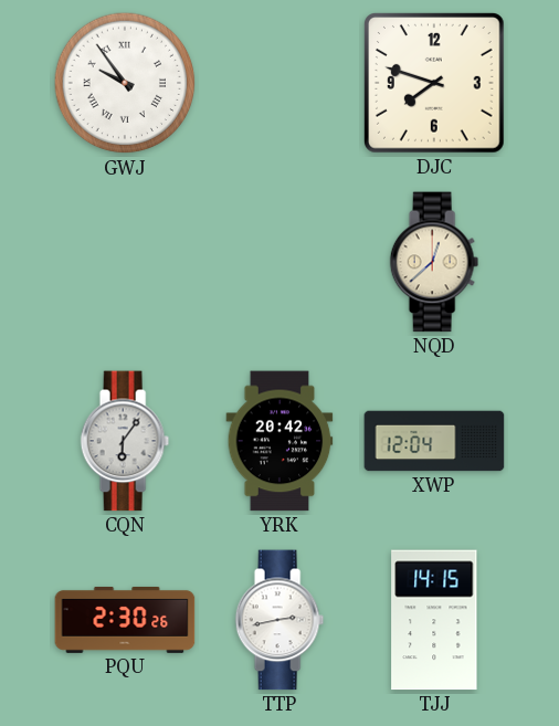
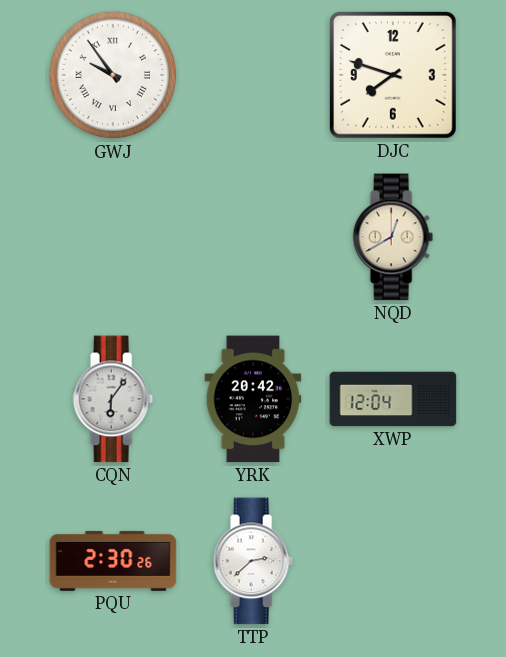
NQD: 12:38 -> 12:40 (393, 237)
TTP: 2:43 -> 2:38 (253, 561)
TJJ: 14:15 -> none (434, 620)
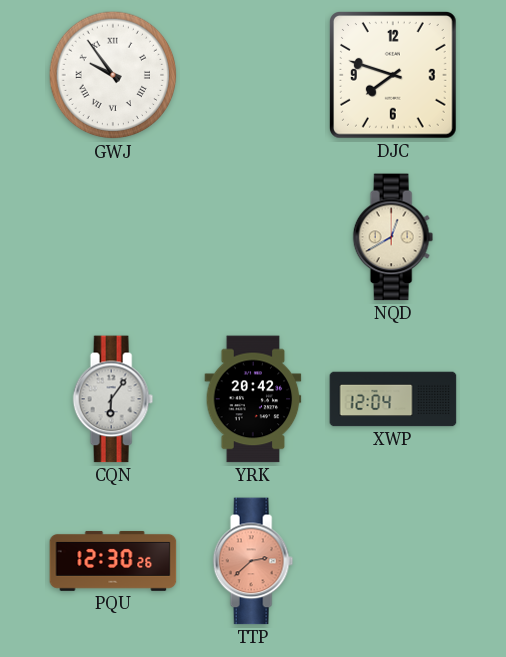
PQU: 2:30 -> 12:30 (113, 561)
TTP dial: white -> salmon (253, 561)
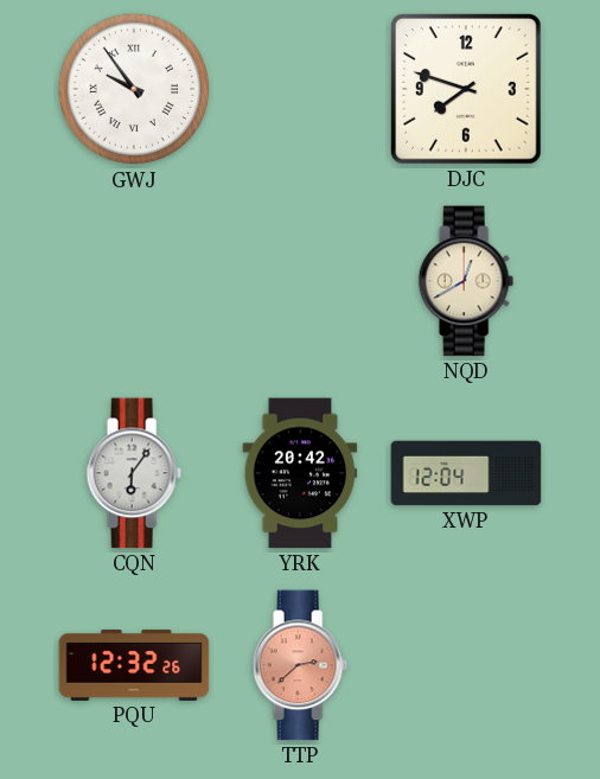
PQU: 12:30 -> 12:32 (134, 665)
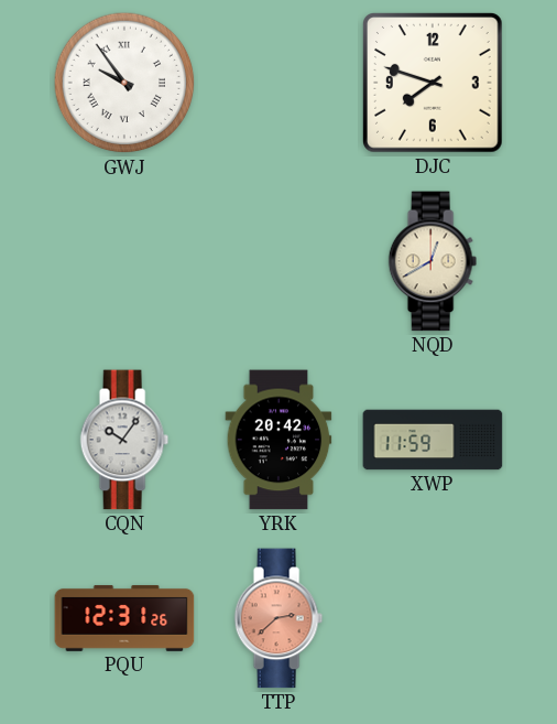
CQN: 6:06 -> 10:06 (124, 440)
XWP: 12:04 -> 11:59 (433, 440)
PQU: 12:32 -> 12:31 (124, 618)
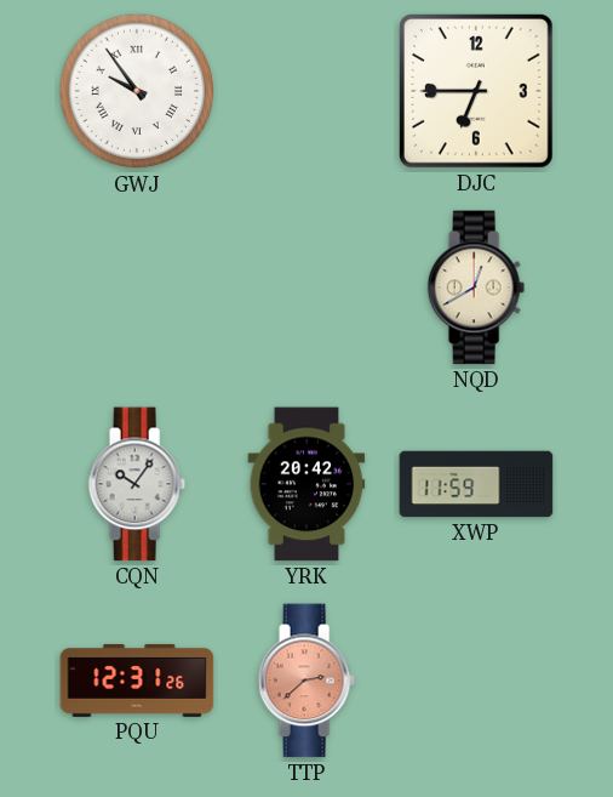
DJC: 7:48 -> 6:45 (477, 92)
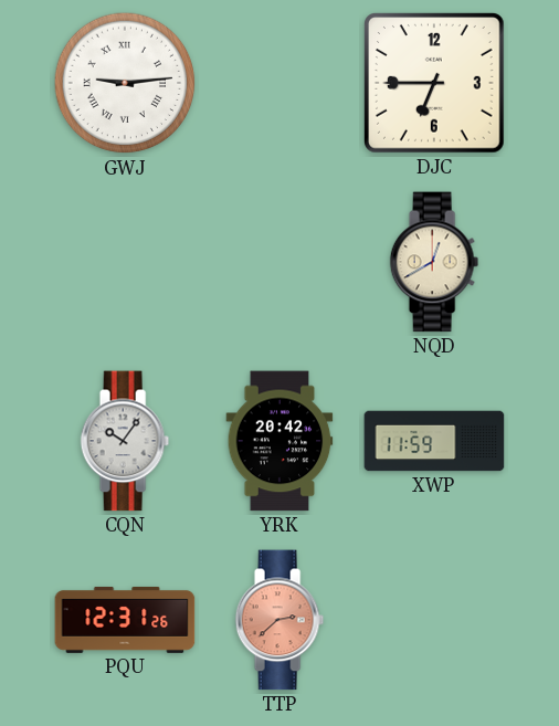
GWJ: 9:54 -> 9:14 (125, 83)
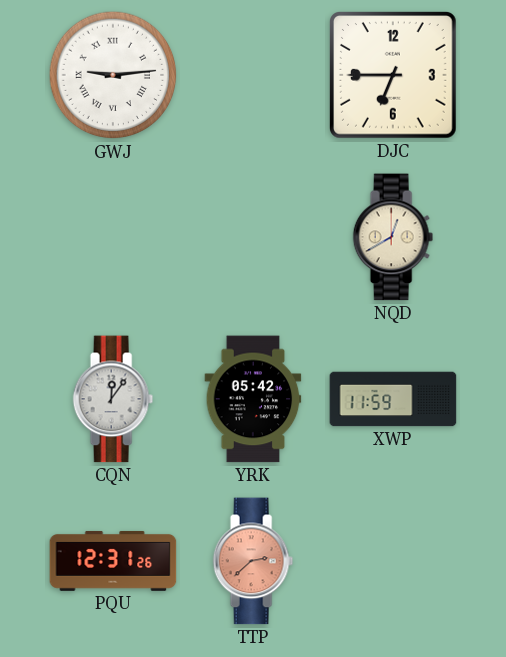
CQN: 10:06 -> 12:06 (113, 399)
YRK: 20:42 -> 05:42 (253, 399)
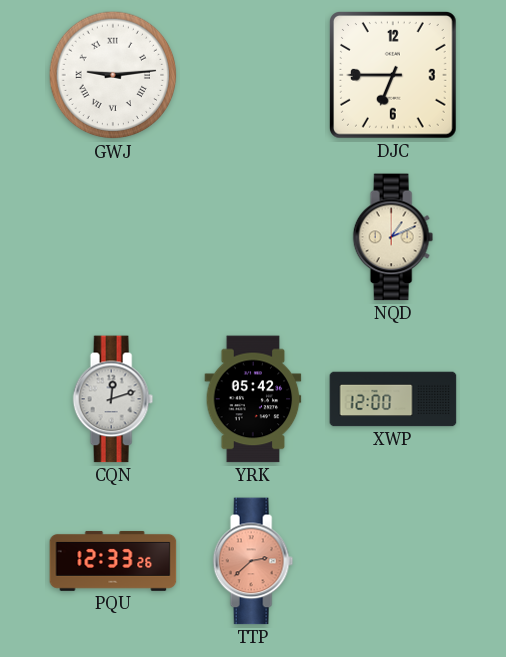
NQD: 12:40 -> 1:11 (393, 237)
CQN: 12:06 -> 12:12 (113, 399)
XWP: 11:59 -> 12:00 (393, 399)
PQU: 12:31 -> 12:33 (113, 561)
